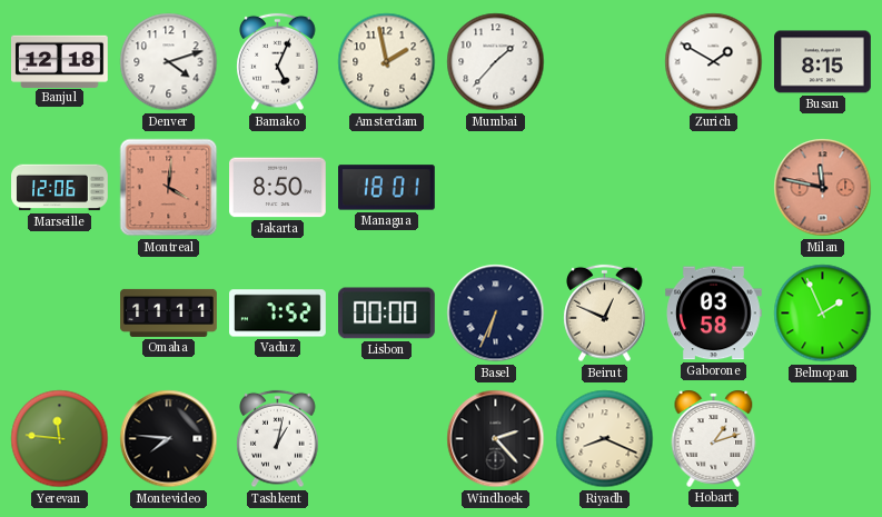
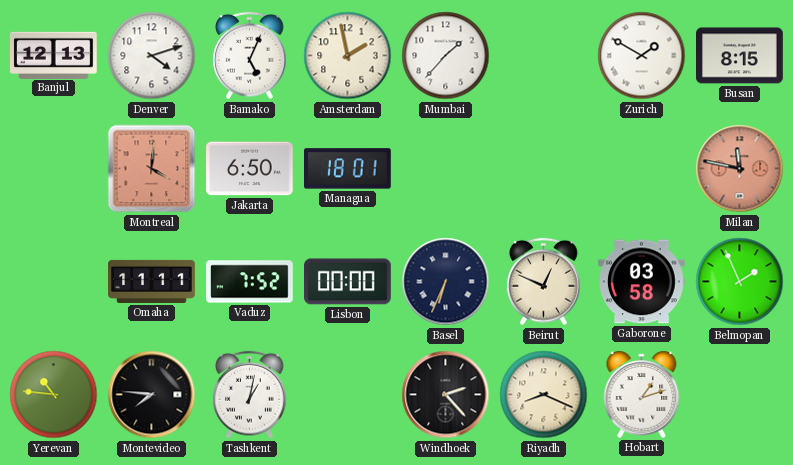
Banjul: 12:18 -> 12:13 (54, 55)
Marseille: 12:06 -> none (60, 188)
Jakarta: 8:50 -> 6:50 (250, 169)
Yerevan: 11:46 -> 10:46 (54, 395)
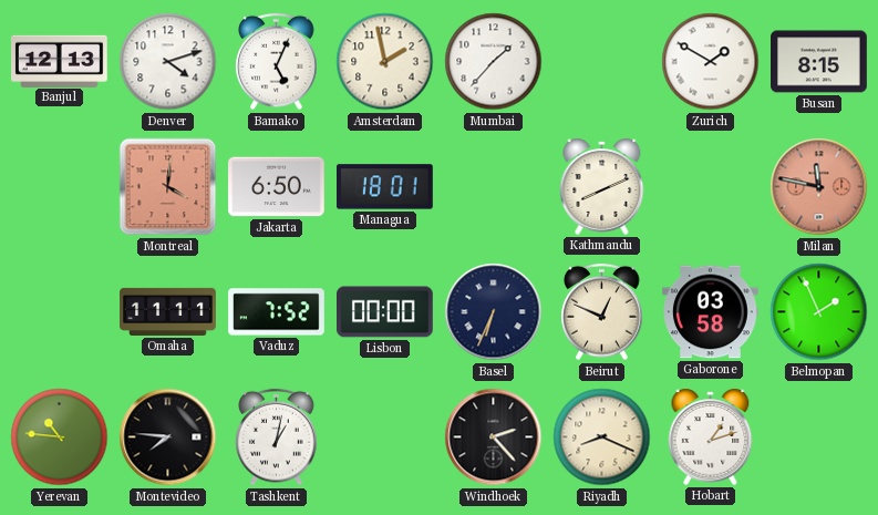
Kathmandu: none -> 8:11 (602, 186)
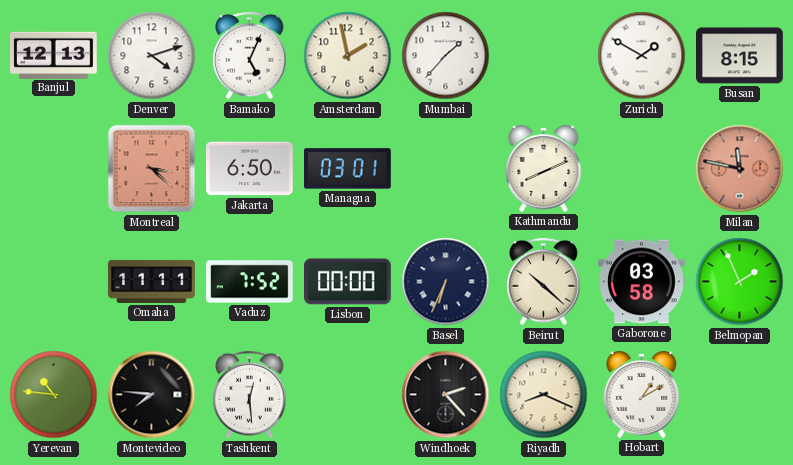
Montreal: 4:01 -> 3:22 (152, 169)
Managua: 18:01 -> 03:01 (348, 169)
Beirut: 12:49 -> 10:22 (544, 282)
Tashkent: 1:02 -> 12:29 (250, 395)
Hobart: 1:12 -> 1:10 (642, 394)
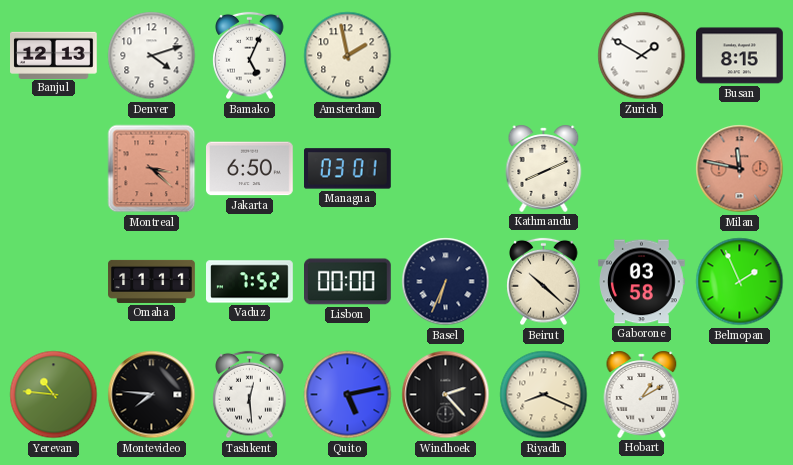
Mumbai: 1:37 -> none (446, 56)
Quito: none -> 5:13 (348, 395)
